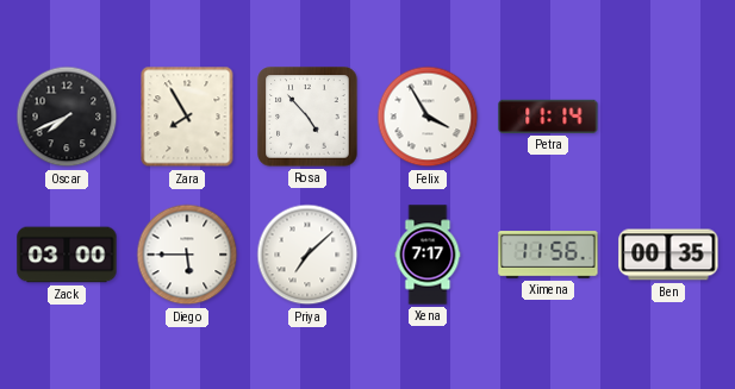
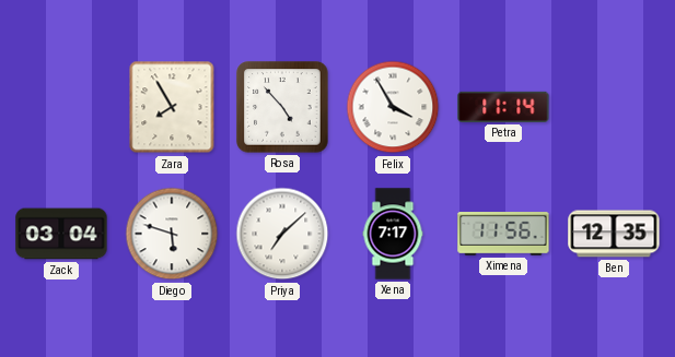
Oscar: 7:41 -> none (67, 117)
Zack: 03:00 -> 03:04 (61, 234)
Diego: 5:45 -> 5:48 (172, 234)
Ben: 00:35 -> 12:35 (614, 234)
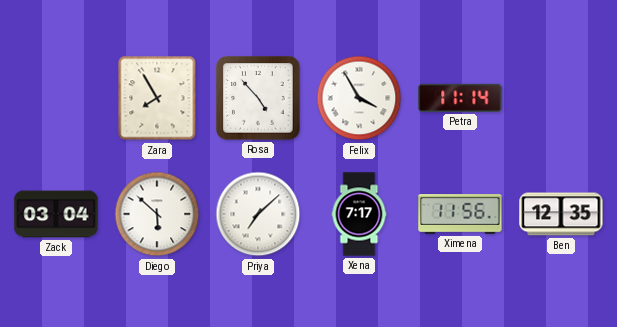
Diego: 5:48 -> 5:52 (157, 214)
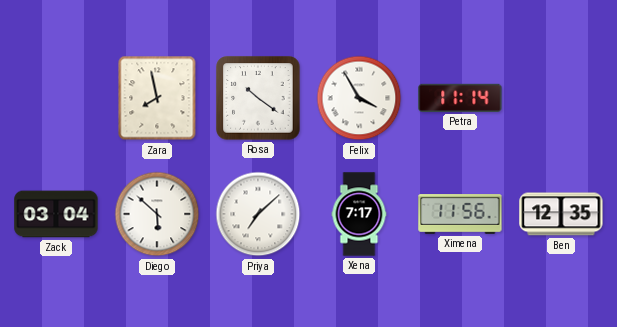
Zara: 7:55 -> 7:58 (157, 98)
Rosa: 4:53 -> 10:21 (258, 98)
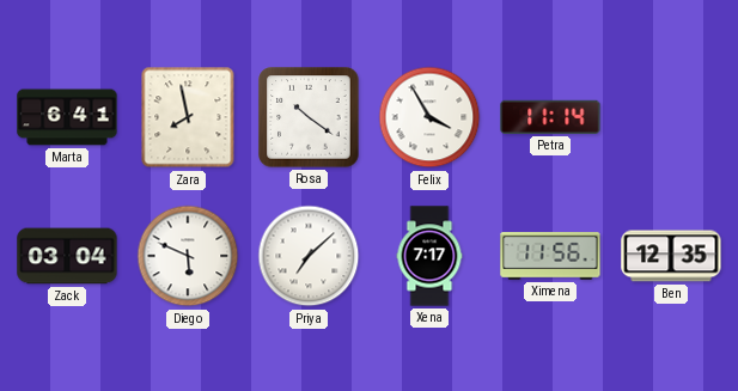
Marta: none -> 6:41 (67, 117)
Diego: 5:52 -> 5:49 (188, 256)
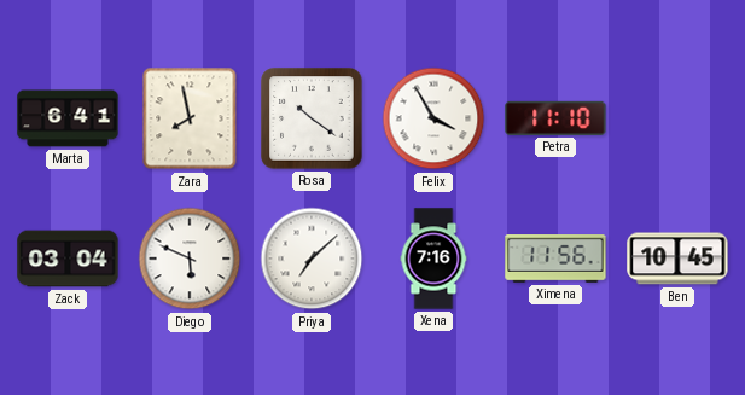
Petra: 11:14 -> 11:10 (555, 118)
Xena: 7:17 -> 7:16 (433, 259)
Ben: 12:35 -> 10:45 (677, 259)
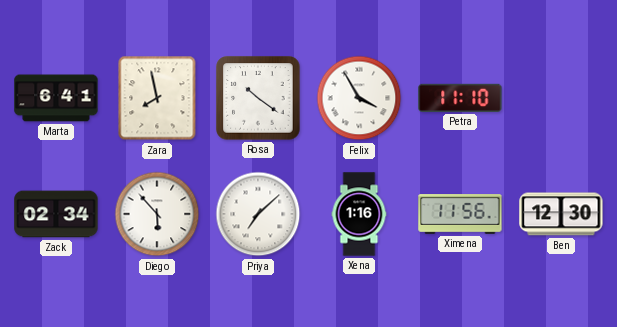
Zack: 03:04 -> 02:34 (56, 214)
Diego: 5:49 -> 5:53 (157, 214)
Xena: 7:16 -> 1:16 (359, 214)
Ben: 10:45 -> 12:30 (561, 214)
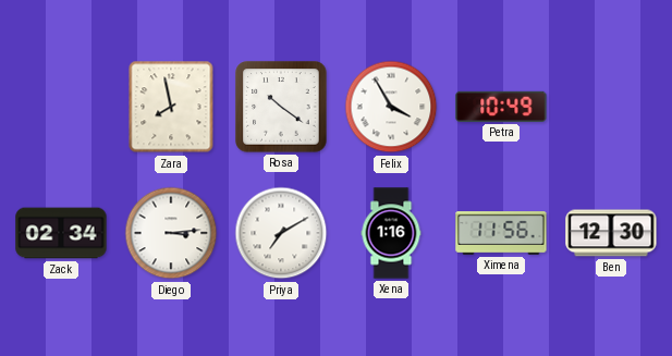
Marta: 6:41 -> none (56, 98)
Petra: 11:10 -> 10:49 (501, 107)
Diego: 5:53 -> 3:14 (171, 233)
Priya: 7:08 -> 7:10 (281, 233)
